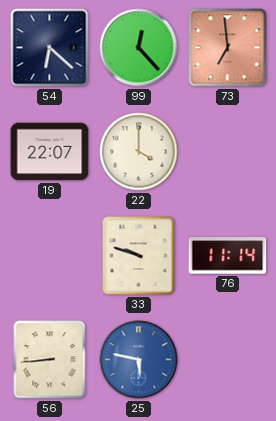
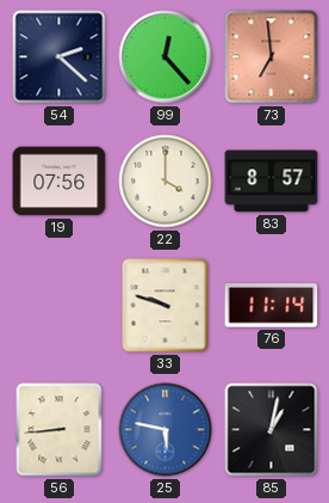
54: 6:22 -> 2:22 (60, 57)
19: 22:07 -> 07:56 (60, 182)
83: none -> 8:57 (272, 182)
85: none -> 1:02 (272, 430)
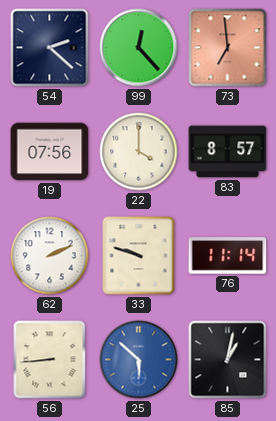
62: none -> 2:11 (50, 256)
25: 5:47 -> 5:52 (139, 360)
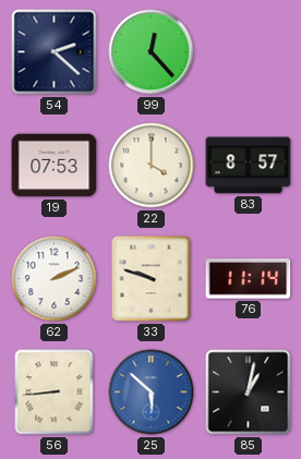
73: 6:59 -> none (228, 48)
19: 07:56 -> 07:53 (55, 166)
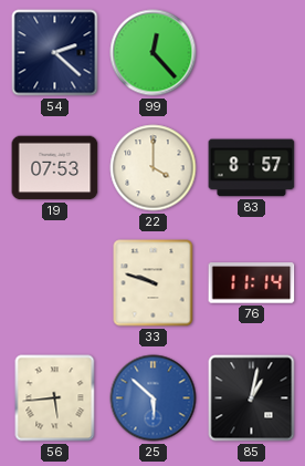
62: 2:11 -> none (55, 279)
56: 8:44 -> 5:44 (55, 398)
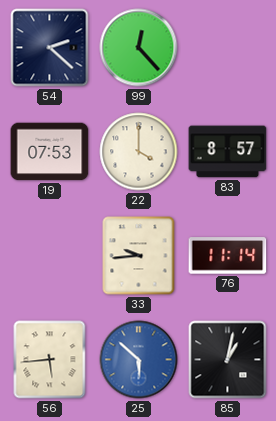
33: 9:48 -> 9:44 (139, 256)
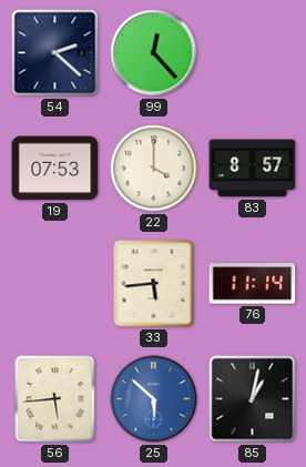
33: 9:44 -> 5:44 (154, 284)
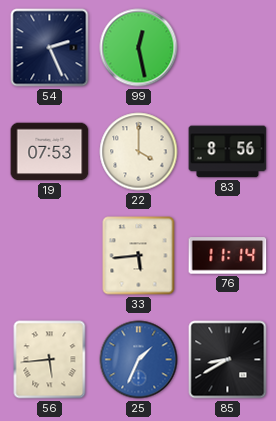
54: 2:22 -> 2:26 (50, 48)
99: 12:23 -> 12:28 (139, 48)
83: 8:57 -> 8:56 (228, 152)
25: 5:52 -> 1:34 (139, 360)
85: 1:02 -> 8:40 (228, 360)
